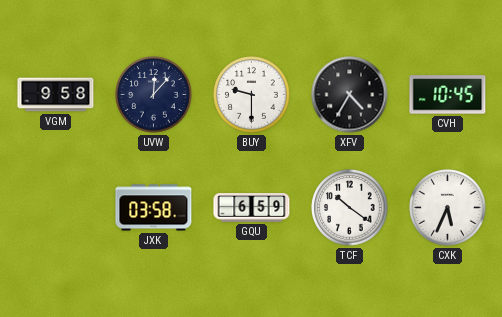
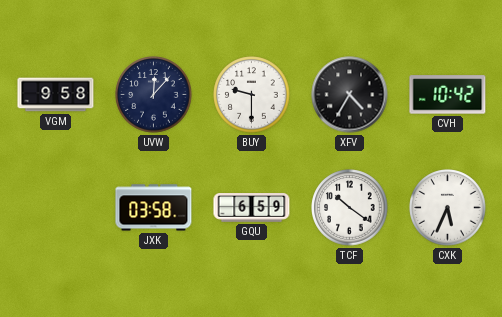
CVH: 10:45 -> 10:42 (448, 95)
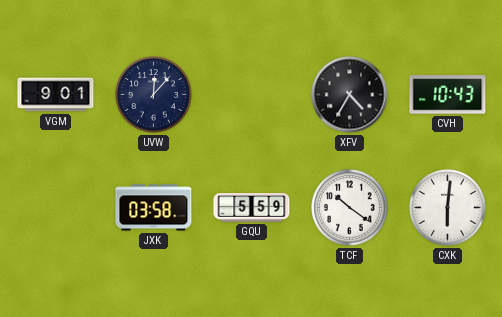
VGM: 9:58 -> 9:01 (56, 95)
BUY: 9:30 -> none (252, 95)
CVH: 10:42 -> 10:43 (448, 95)
GQU: 6:59 -> 5:59 (252, 208)
CXK: 5:34 -> 6:01 (448, 208)
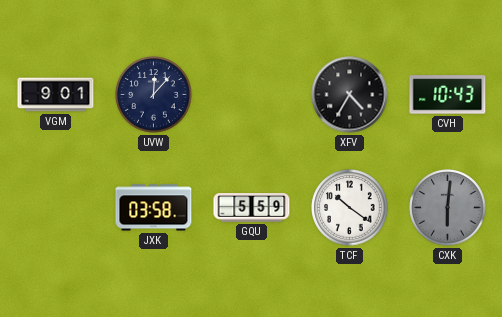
CXK dial: white -> grey (448, 208)
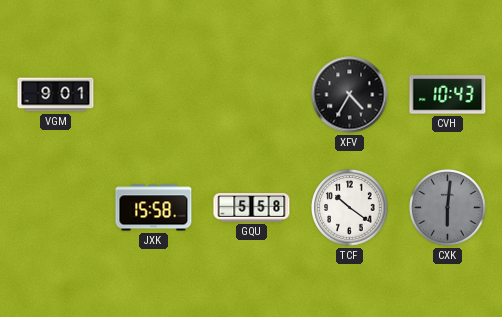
UVW: 12:07 -> none (154, 95)
JXK: 03:58 -> 15:58 (154, 208)
GQU: 5:59 -> 5:58 (252, 208)
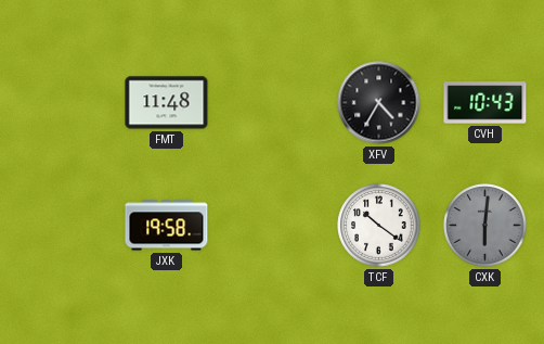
VGM: 9:01 -> none (56, 95)
FMT: none -> 11:48 (167, 103)
JXK: 15:58 -> 19:58 (167, 226)
GQU: 5:58 -> none (252, 208)
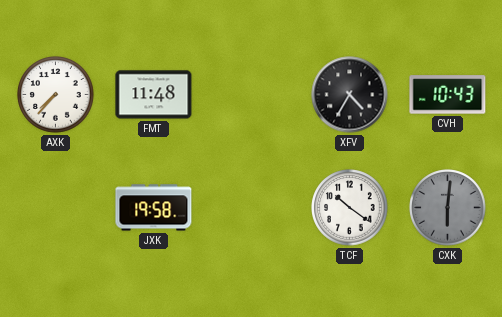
AXK: none -> 7:37 (56, 95)
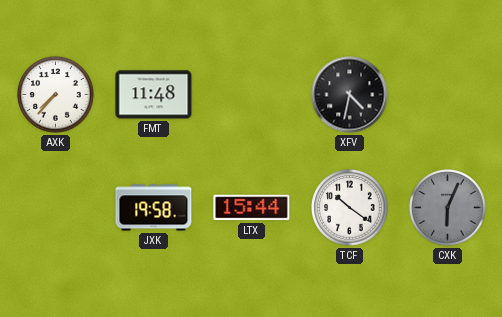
XFV: 4:35 -> 4:32 (350, 95)
CVH: 10:43 -> none (448, 95)
LTX: none -> 15:44 (252, 208)
CXK: 6:01 -> 6:04 (448, 208)
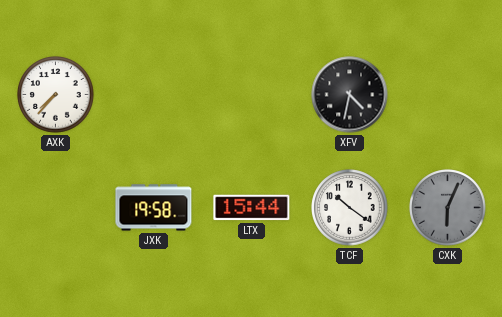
FMT: 11:48 -> none (154, 95)
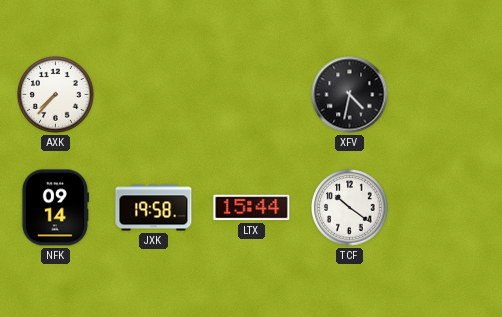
NFK: none -> 09:14 (56, 208)
CXK: 6:04 -> none (448, 208)
